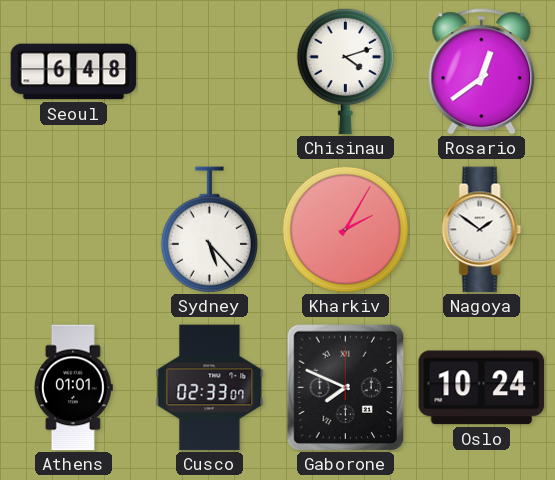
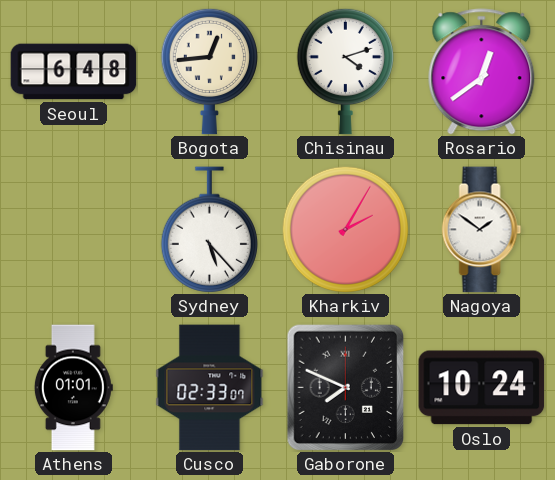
Bogota: none -> 12:44 (209, 71)
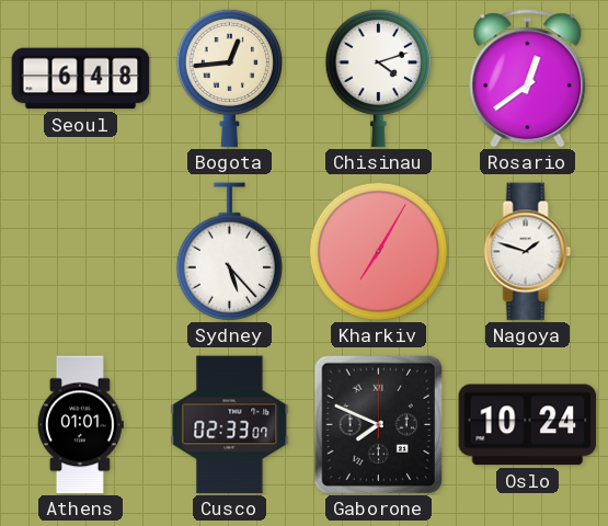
Kharkiv: 2:05 -> 7:05 (378, 251)
Nagoya: 1:51 -> 1:48 (528, 252)
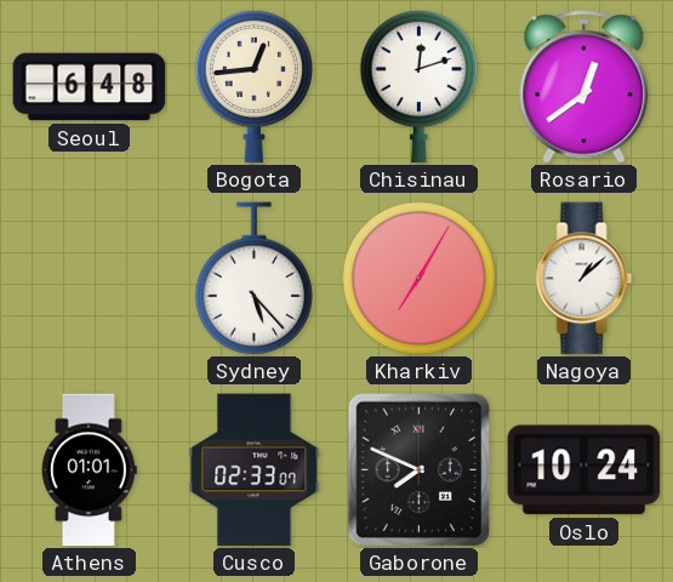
Chisinau: 4:12 -> 12:12 (418, 86)
Nagoya: 1:48 -> 1:08 (584, 279)
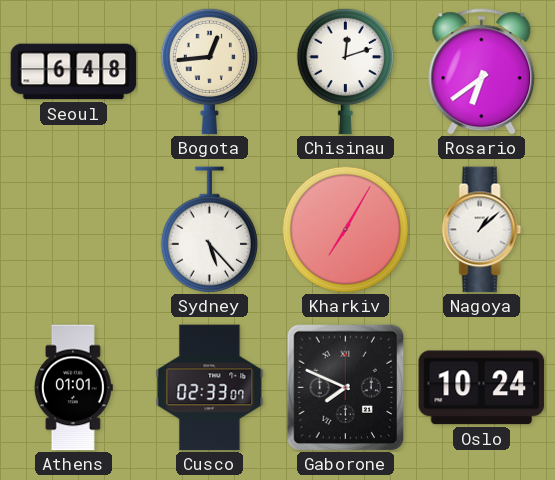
Rosario: 12:39 -> 6:39 (482, 72)
